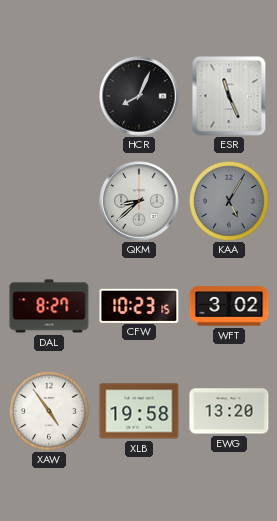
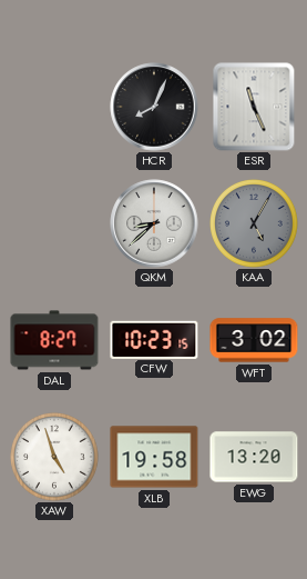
XAW: 4:54 -> 4:57 (55, 458)
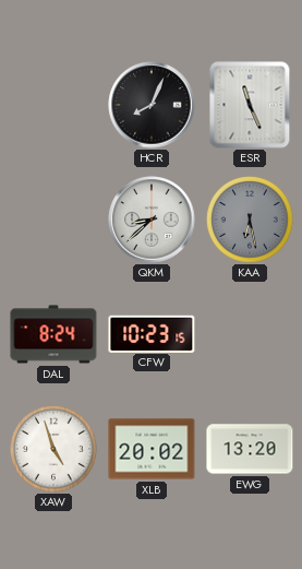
KAA: 5:05 -> 6:28 (251, 221)
DAL: 8:27 -> 8:24 (53, 334)
WFT: 3:02 -> none (254, 340)
XLB: 19:58 -> 20:02 (152, 449)
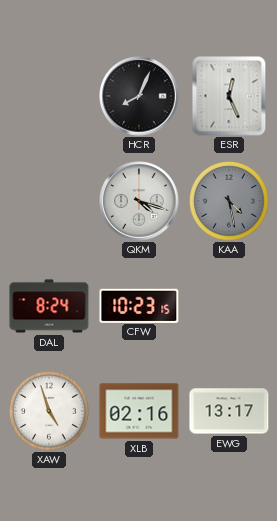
ESR: 11:26 -> 12:26 (229, 96)
QKM: 8:38 -> 4:18 (139, 201)
KAA: 6:28 -> 4:28 (230, 202)
XLB: 20:02 -> 02:16 (139, 411)
EWG: 13:20 -> 13:17 (229, 411)
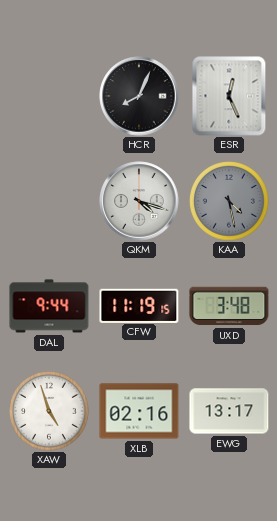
DAL: 8:24 -> 9:44 (49, 306)
CFW: 10:23 -> 11:19 (139, 305)
UXD: none -> 3:48 (229, 306)
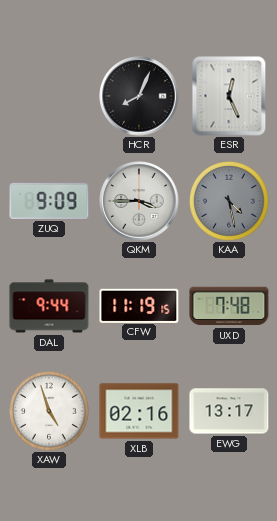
ZUQ: none -> 9:09 (49, 201)
QKM: 4:18 -> 3:45 (139, 201)
UXD: 3:48 -> 7:48 (229, 306)
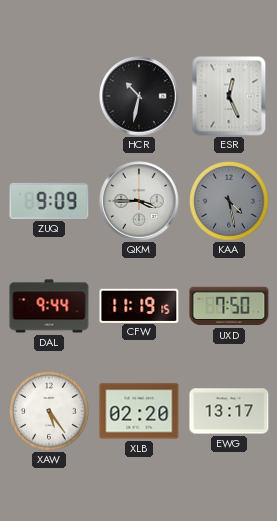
HCR: 8:04 -> 10:32 (139, 96)
UXD: 7:48 -> 7:50 (229, 306)
XAW: 4:57 -> 5:24 (50, 412)
XLB: 02:16 -> 02:20 (139, 411)
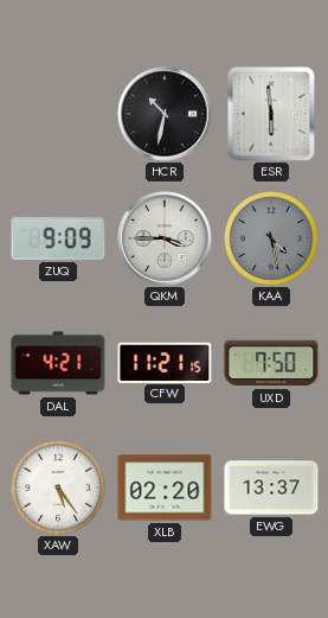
ESR: 12:26 -> 5:59 (271, 114)
DAL: 9:44 -> 4:21 (58, 363)
CFW: 11:19 -> 11:21 (165, 362)
EWG: 13:17 -> 13:37 (271, 488)
